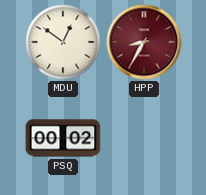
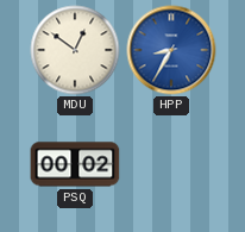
HPP dial: burgundy -> blue (171, 50)
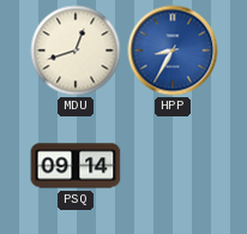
MDU: 12:51 -> 12:42 (76, 50)
PSQ: 00:02 -> 09:14 (76, 166)
